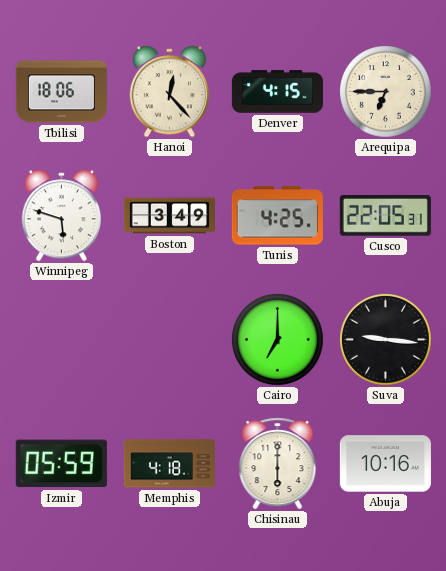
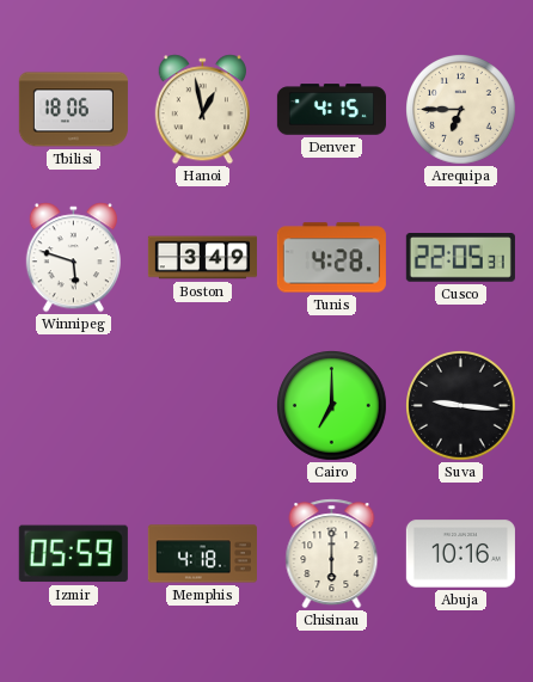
Hanoi: 12:23 -> 12:58 (202, 110)
Tunis: 4:25 -> 4:28 (331, 258)
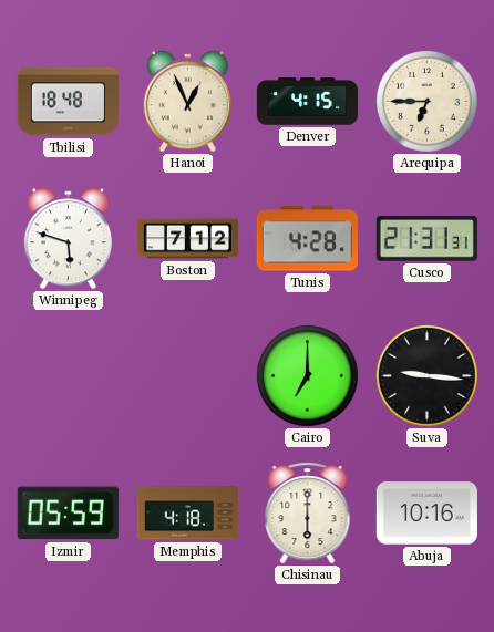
Tbilisi: 18:06 -> 18:48 (68, 102)
Hanoi: 12:58 -> 12:56 (187, 102)
Boston: 3:49 -> 7:12 (187, 239)
Cusco: 22:05 -> 21:31 (426, 239)
